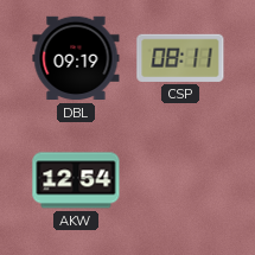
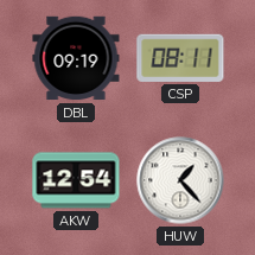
HUW: none -> 1:23 (180, 180)
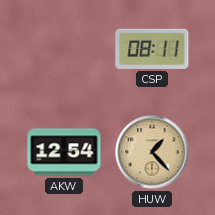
DBL: 09:19 -> none (76, 58)
HUW dial: white -> champagne (152, 152)
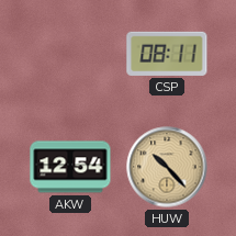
HUW: 1:23 -> 10:23 (167, 167)
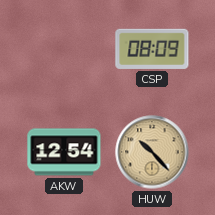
CSP: 08:11 -> 08:09 (152, 49)
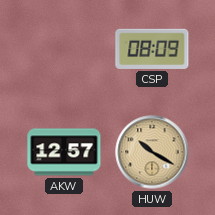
AKW: 12:54 -> 12:57 (64, 152)
HUW: 10:23 -> 10:20 (152, 152)
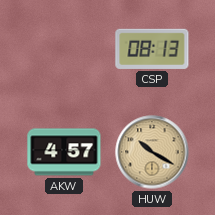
CSP: 08:09 -> 08:13 (152, 49)
AKW: 12:57 -> 4:57 (64, 152)
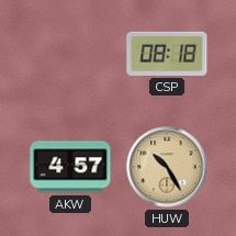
CSP: 08:13 -> 08:18 (167, 54)
HUW: 10:20 -> 10:25 (167, 167)
